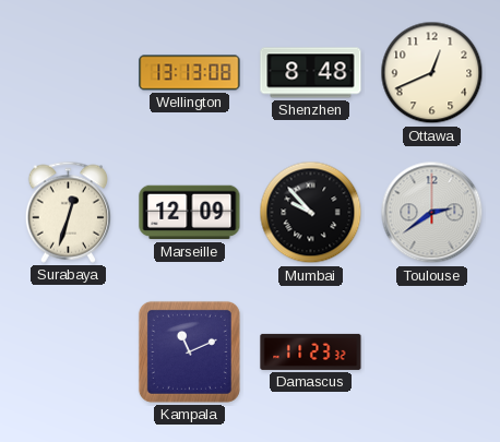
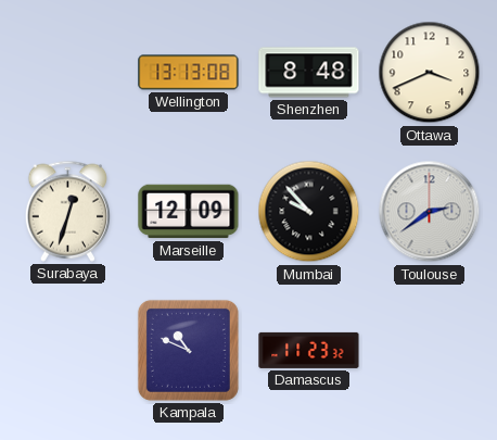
Ottawa: 12:41 -> 3:41 (430, 73)
Kampala: 11:11 -> 10:49 (188, 350)
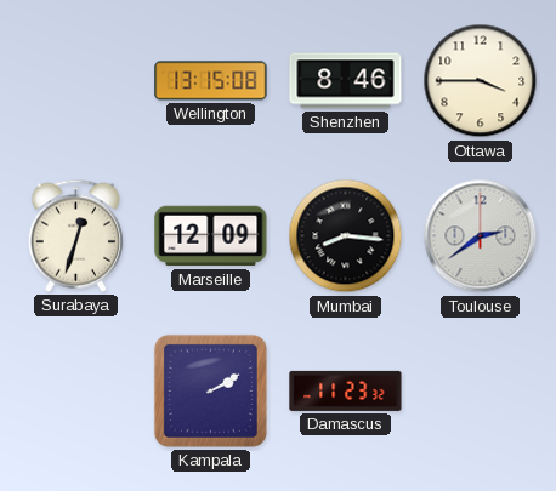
Wellington: 13:13 -> 13:15 (211, 81)
Shenzhen: 8:48 -> 8:46 (346, 81)
Ottawa: 3:41 -> 3:45 (481, 81)
Mumbai: 9:53 -> 8:16 (346, 236)
Kampala: 10:49 -> 2:10 (210, 390)
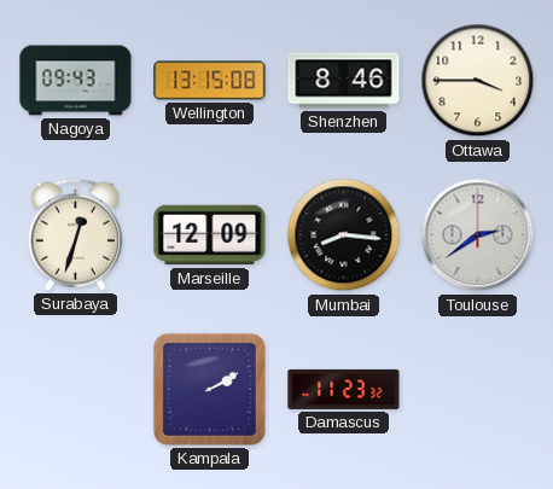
Nagoya: none -> 09:43 (76, 81)
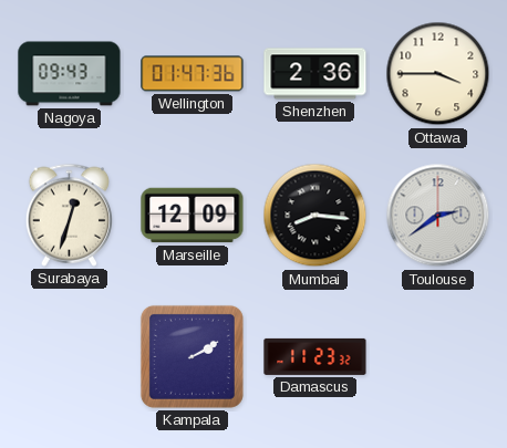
Wellington: 13:15 -> 01:47 (193, 74)
Shenzhen: 8:46 -> 2:36 (315, 74)
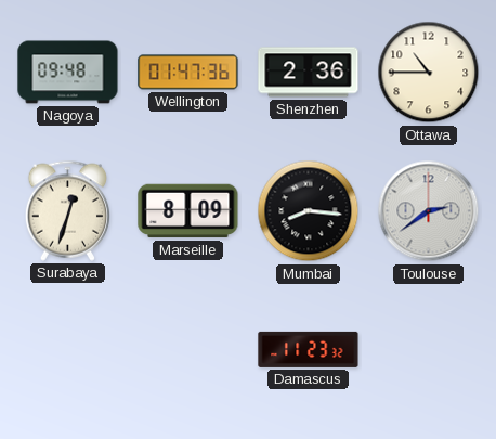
Nagoya: 09:43 -> 09:48 (68, 73)
Ottawa: 3:45 -> 10:45 (429, 73)
Marseille: 12:09 -> 8:09 (188, 211)
Kampala: 2:10 -> none (192, 356)
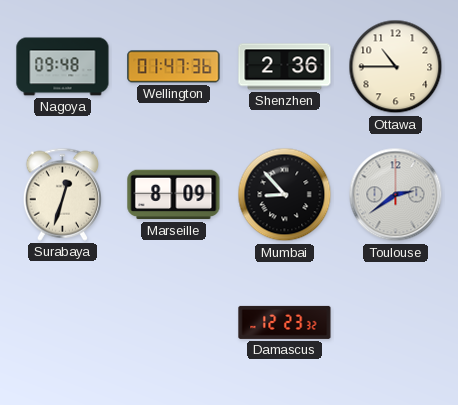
Mumbai: 8:16 -> 8:53 (285, 195)
Damascus: 11:23 -> 12:23 (285, 322)
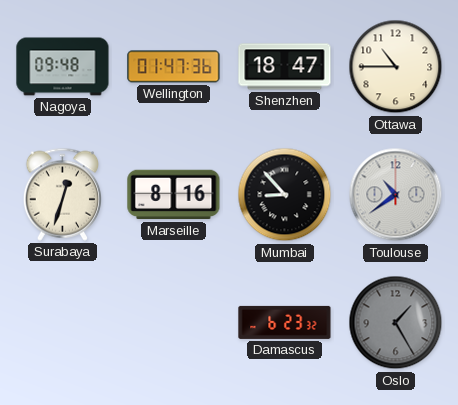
Shenzhen: 2:36 -> 18:47 (285, 67)
Marseille: 8:09 -> 8:16 (174, 195)
Toulouse: 2:39 -> 10:39 (396, 195)
Damascus: 12:23 -> 6:23 (285, 322)
Oslo: none -> 1:25 (396, 323)
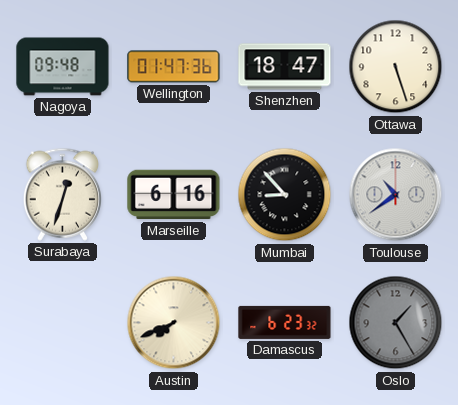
Ottawa: 10:45 -> 5:27 (396, 67)
Marseille: 8:16 -> 6:16 (174, 195)
Austin: none -> 7:41 (174, 323)
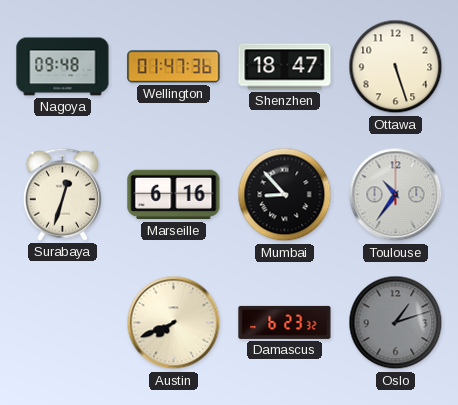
Toulouse: 10:39 -> 10:36 (396, 195)
Oslo: 1:25 -> 1:12 (396, 323)
